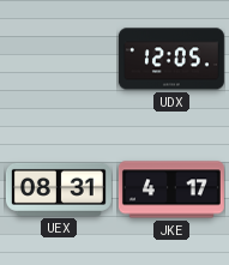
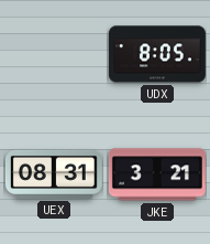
UDX: 12:05 -> 8:05 (157, 54)
JKE: 4:17 -> 3:21 (157, 174)
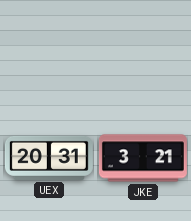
UDX: 8:05 -> none (157, 54)
UEX: 08:31 -> 20:31 (49, 158)
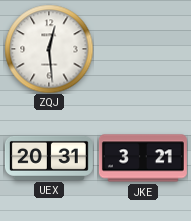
ZQJ: none -> 12:29 (49, 49)
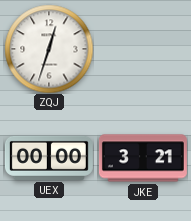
ZQJ: 12:29 -> 12:33 (49, 49)
UEX: 20:31 -> 00:00 (49, 158)
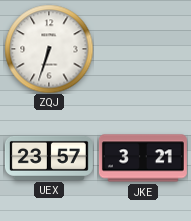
ZQJ: 12:33 -> 6:33 (49, 49)
UEX: 00:00 -> 23:57 (49, 158)
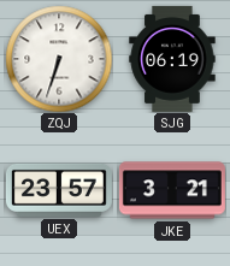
SJG: none -> 06:19 (172, 59)
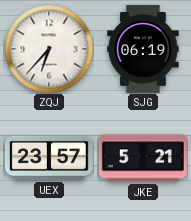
ZQJ: 6:33 -> 6:37 (49, 49)
JKE: 3:21 -> 5:21 (143, 158)
